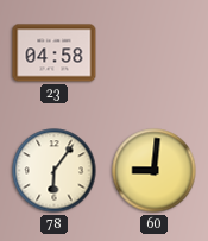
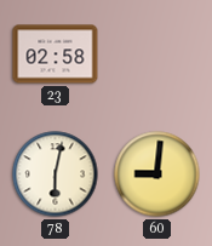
23: 04:58 -> 02:58 (56, 55)
78: 6:06 -> 6:02 (56, 175)
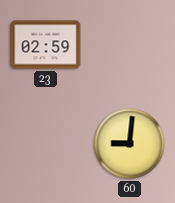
23: 02:58 -> 02:59 (46, 45)
78: 6:02 -> none (56, 175)
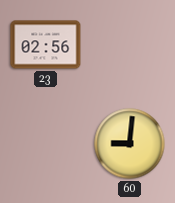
23: 02:59 -> 02:56 (46, 45)
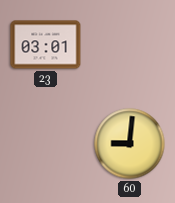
23: 02:56 -> 03:01 (46, 45)
